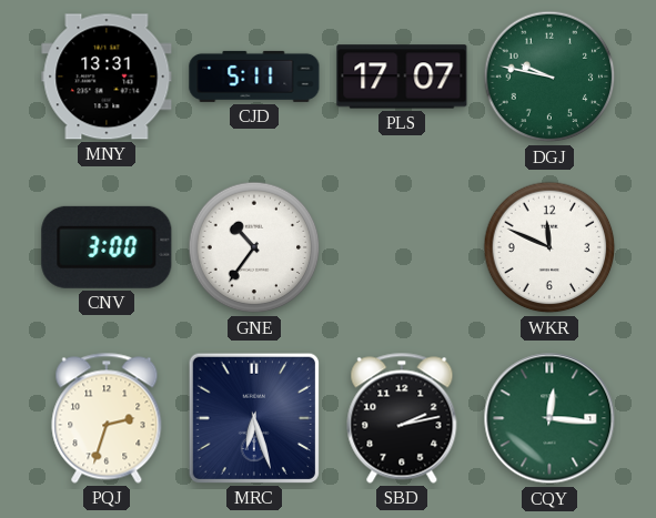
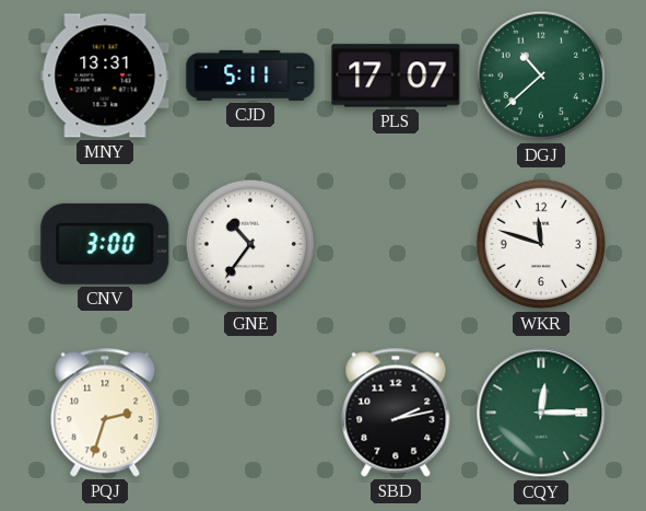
DGJ: 9:47 -> 10:38 (541, 76)
WKR: 11:49 -> 11:48 (541, 244)
MRC: 6:27 -> none (254, 418)
CQY: 12:16 -> 12:15 (541, 413)
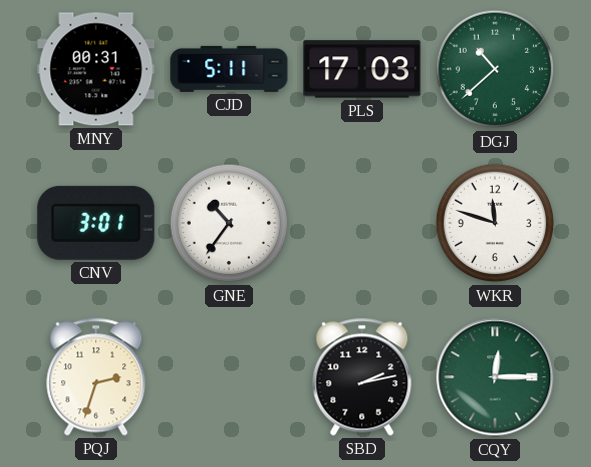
MNY: 13:31 -> 00:31 (96, 69)
PLS: 17:07 -> 17:03 (362, 69)
CNV: 3:00 -> 3:01 (96, 223)
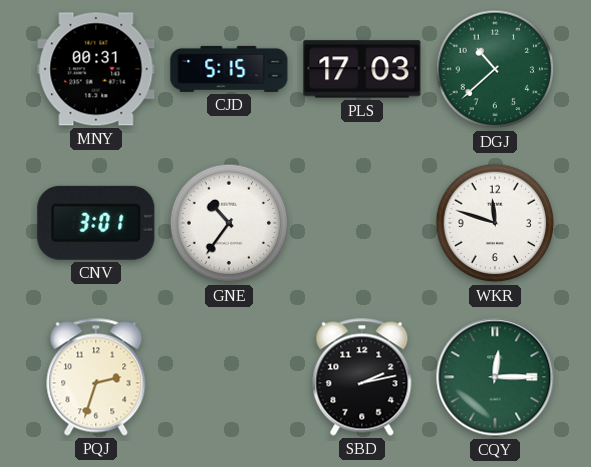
CJD: 5:11 -> 5:15 (229, 69)
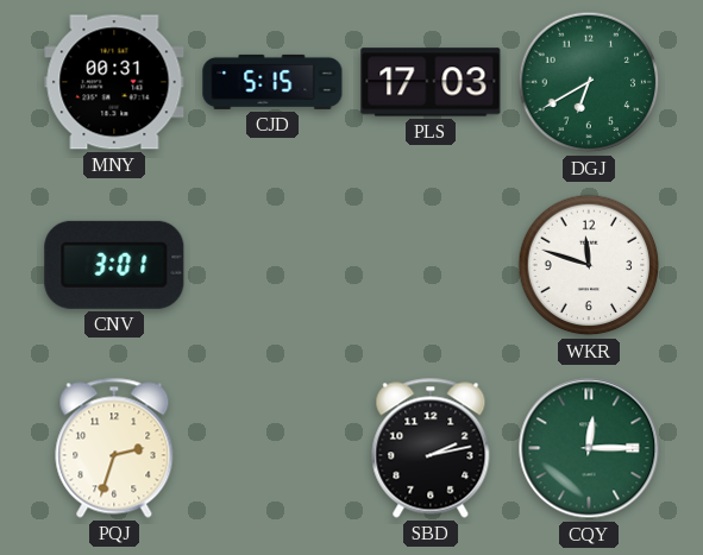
DGJ: 10:38 -> 6:40 (589, 82)
GNE: 10:36 -> none (229, 223)
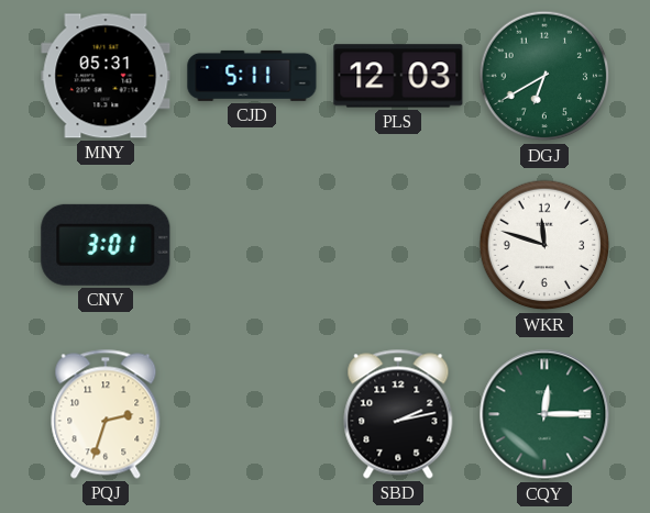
MNY: 00:31 -> 05:31 (106, 76)
CJD: 5:15 -> 5:11 (252, 76)
PLS: 17:03 -> 12:03 (398, 76)
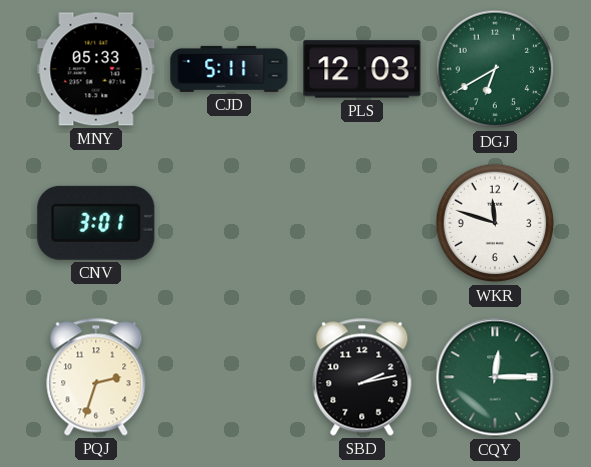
MNY: 05:31 -> 05:33 (96, 69)
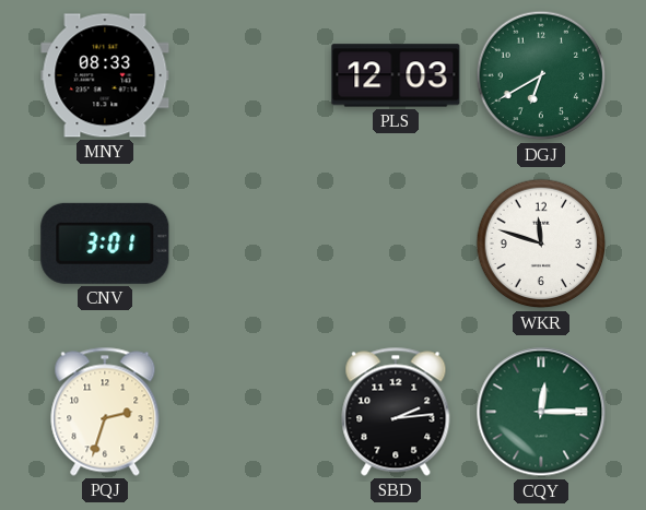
MNY: 05:33 -> 08:33 (105, 75)
CJD: 5:11 -> none (229, 69)
SBD: 2:13 -> 2:14 (396, 412)
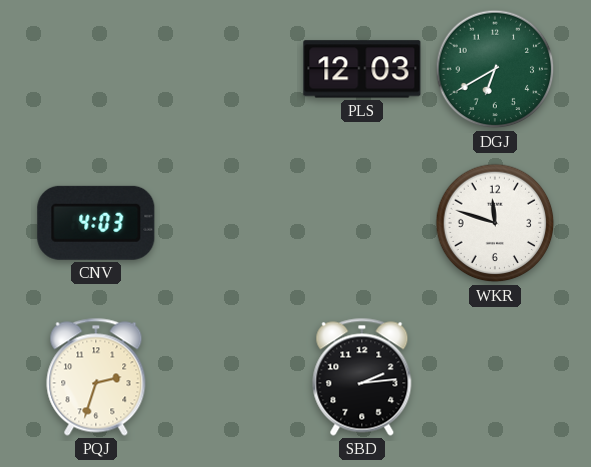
MNY: 08:33 -> none (105, 75)
CNV: 3:01 -> 4:03 (96, 223)
CQY: 12:15 -> none (541, 412)
